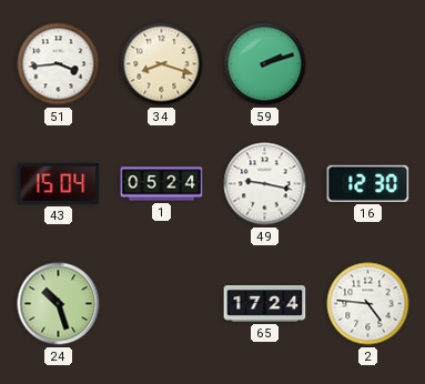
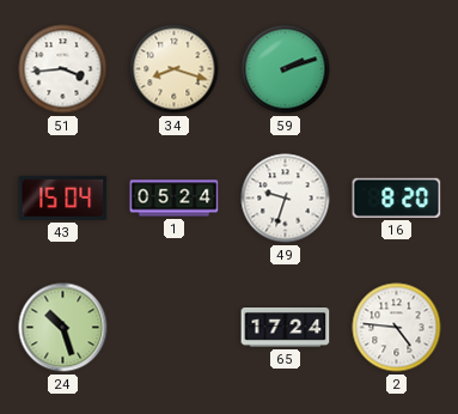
49: 9:17 -> 9:33 (286, 199)
16: 12:30 -> 8:20 (397, 197)
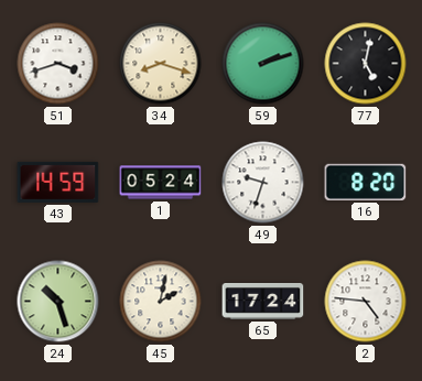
51: 3:44 -> 3:42 (58, 64)
77: none -> 5:02 (366, 64)
43: 15:04 -> 14:59 (58, 182)
45: none -> 2:02 (161, 302)
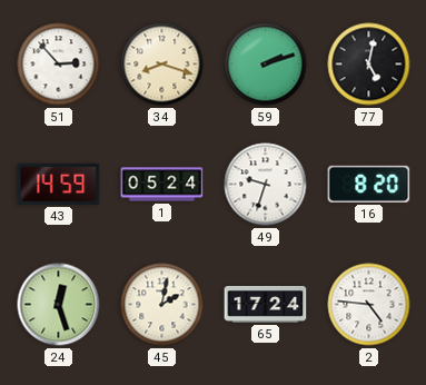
51: 3:42 -> 2:53 (59, 65)
24: 10:27 -> 12:27 (59, 305)
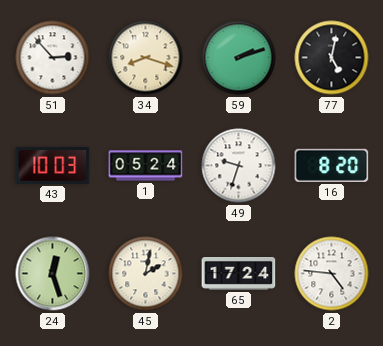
43: 14:59 -> 10:03 (53, 165)
